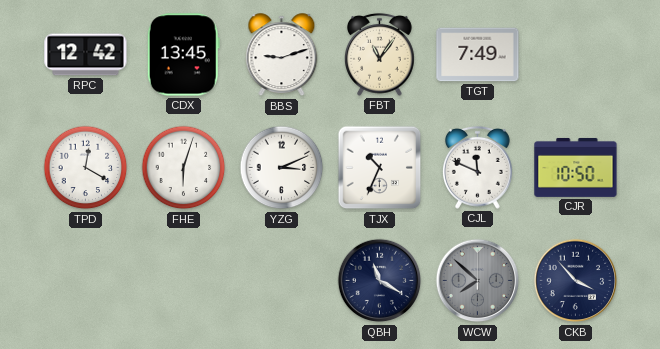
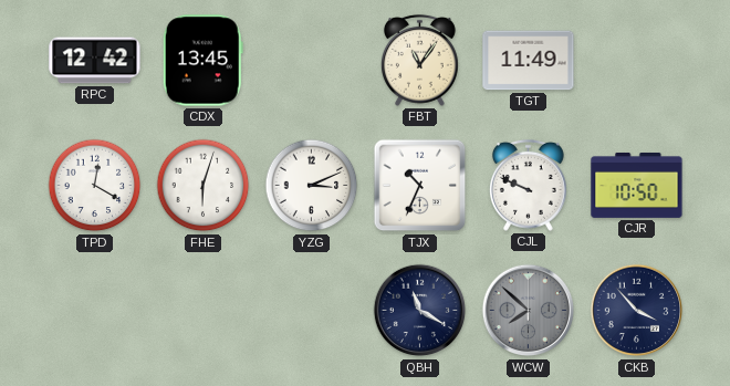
BBS: 9:12 -> none (282, 55)
TGT: 7:49 -> 11:49 (529, 61)
CJL: 11:49 -> 9:49 (528, 185)
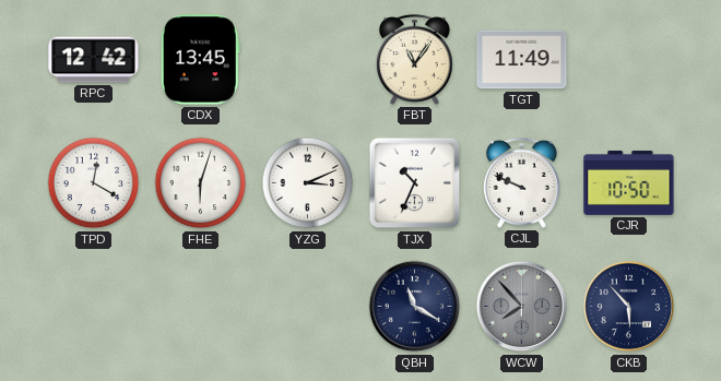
WCW: 7:52 -> 7:53 (522, 307)
CKB: 3:53 -> 5:53 (629, 307)
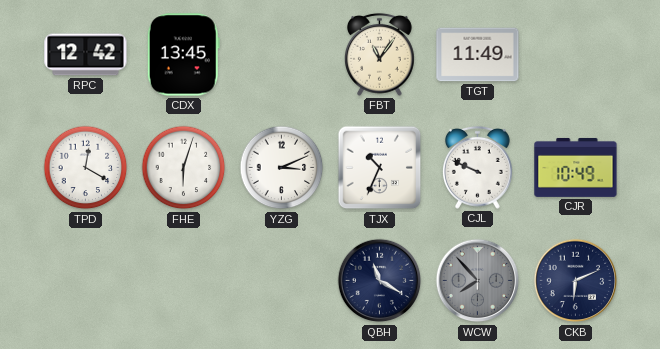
CJR: 10:50 -> 10:49 (576, 167)
CKB: 5:53 -> 6:11 (576, 281)
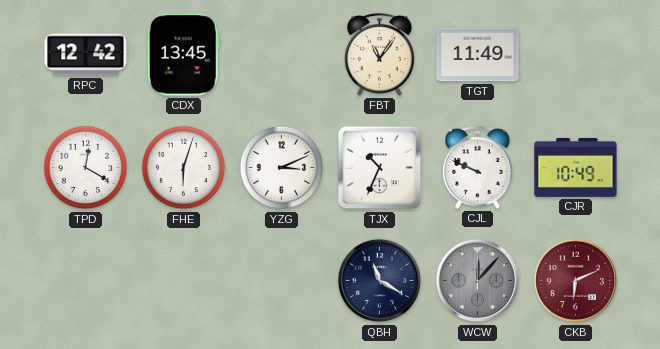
WCW: 7:53 -> 12:07 (478, 281)
CKB dial: navy -> burgundy (576, 281)
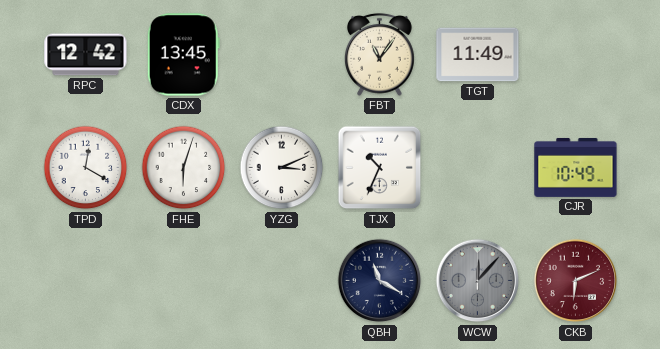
CJL: 9:49 -> none (477, 167)
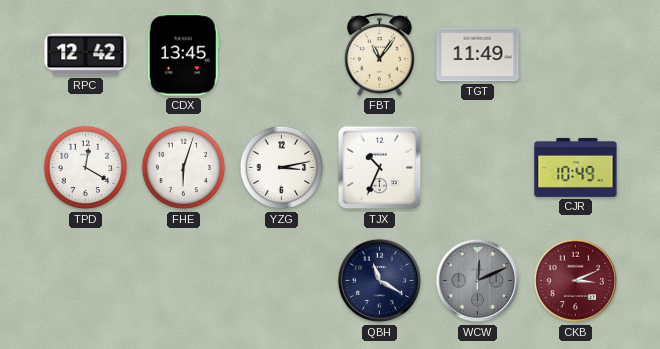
YZG: 3:11 -> 3:13 (282, 168)
WCW: 12:07 -> 12:11 (478, 281)
CKB: 6:11 -> 3:11 (576, 281)
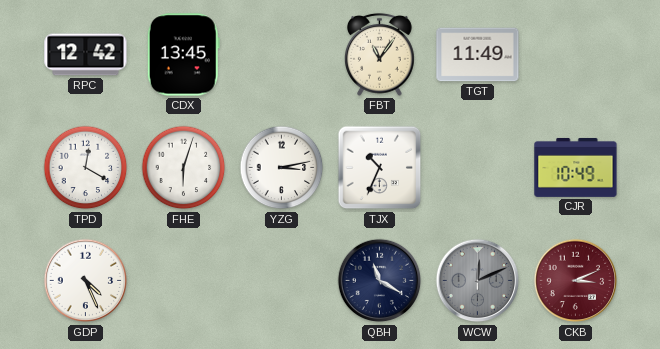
GDP: none -> 4:26 (86, 281)
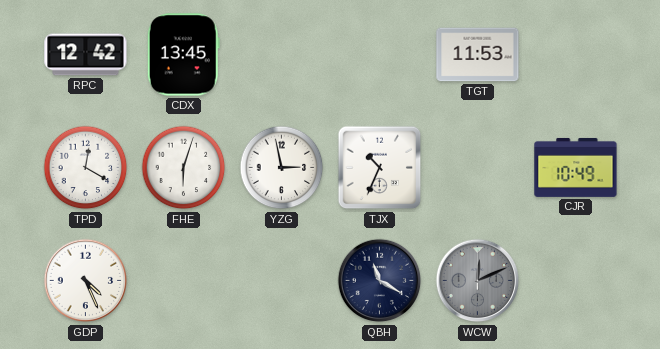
FBT: 11:06 -> none (379, 54)
TGT: 11:49 -> 11:53 (478, 55)
YZG: 3:13 -> 2:58 (282, 168)
CKB: 3:11 -> none (576, 281)
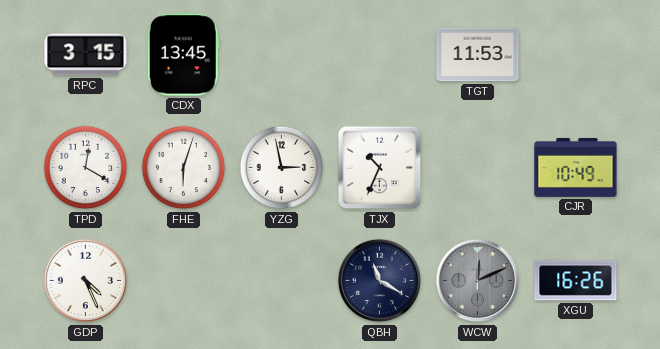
RPC: 12:42 -> 3:15 (86, 55)
XGU: none -> 16:26 (576, 281)
